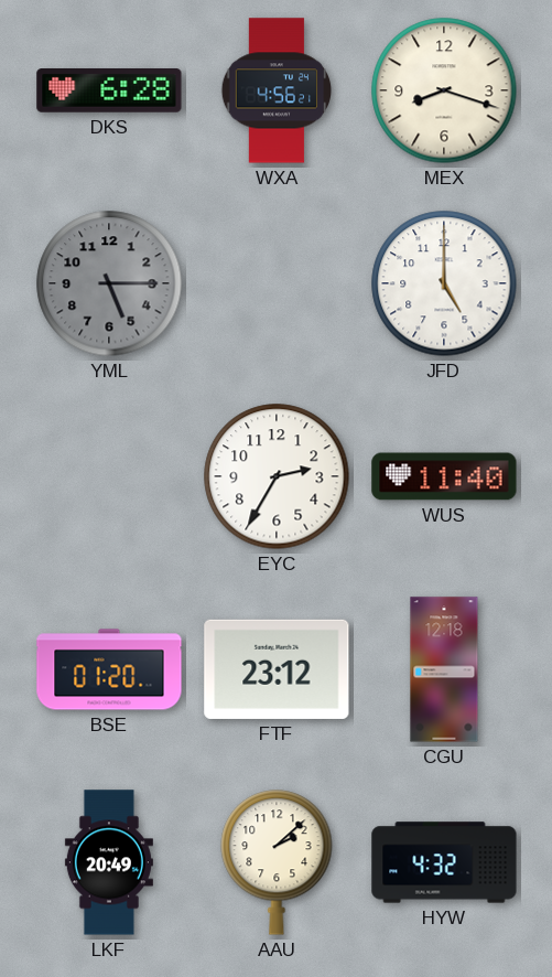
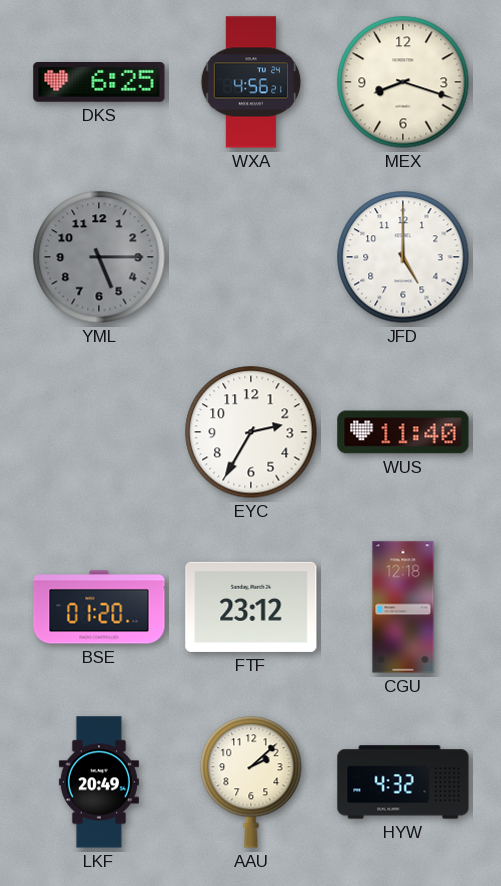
DKS: 6:28 -> 6:25 (99, 83)
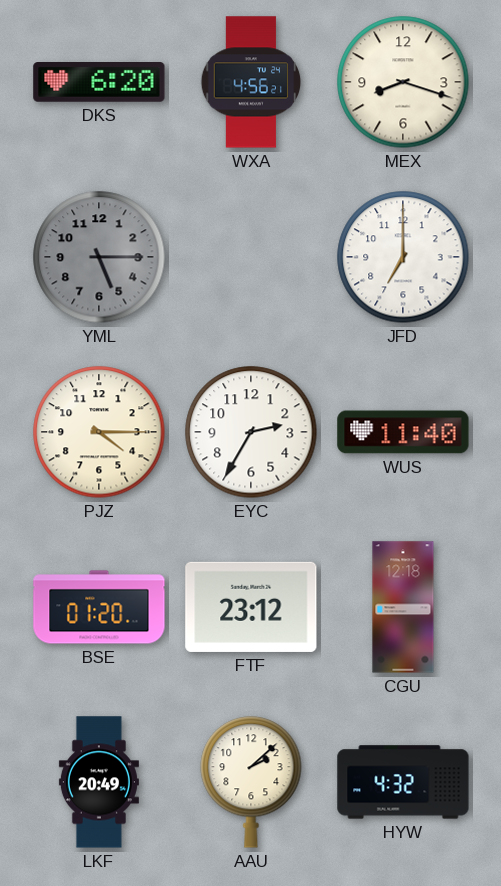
DKS: 6:25 -> 6:20 (99, 83)
JFD: 5:00 -> 7:00 (403, 257)
PJZ: none -> 4:15 (99, 432)
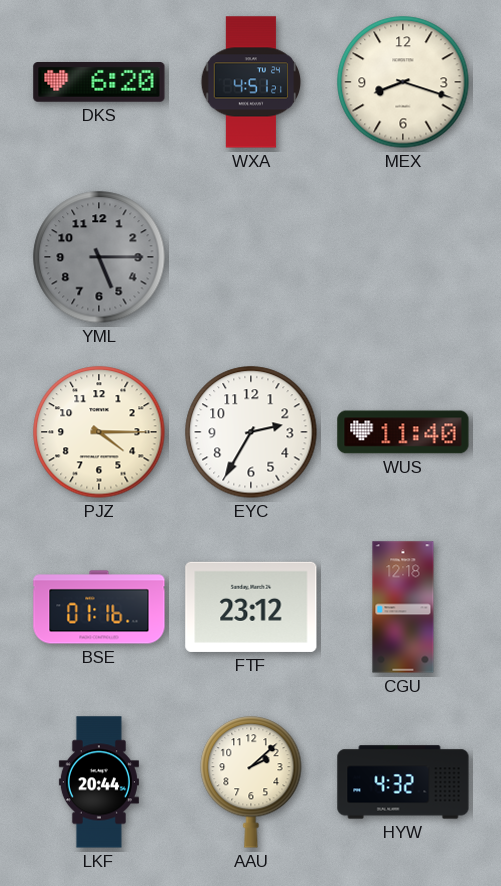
WXA: 4:56 -> 4:51 (251, 82)
JFD: 7:00 -> none (403, 257)
BSE: 01:20 -> 01:16 (99, 607)
LKF: 20:49 -> 20:44 (99, 782)
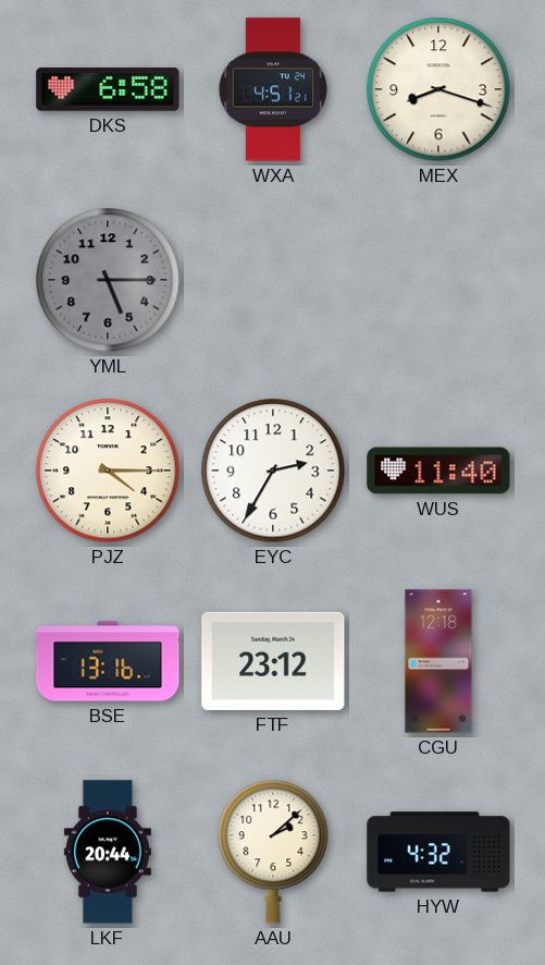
DKS: 6:20 -> 6:58 (108, 90)
BSE: 01:16 -> 13:16 (108, 661)
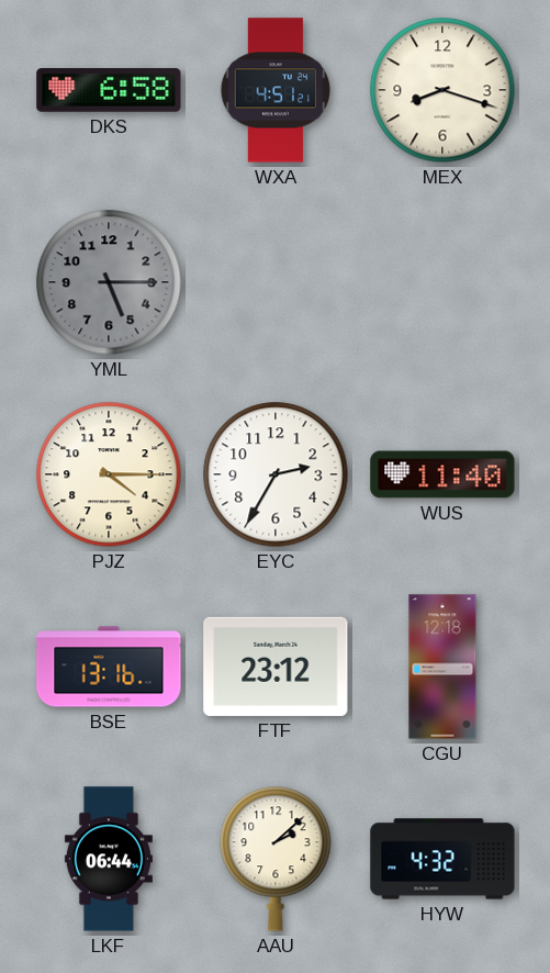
LKF: 20:44 -> 06:44 (109, 859)
